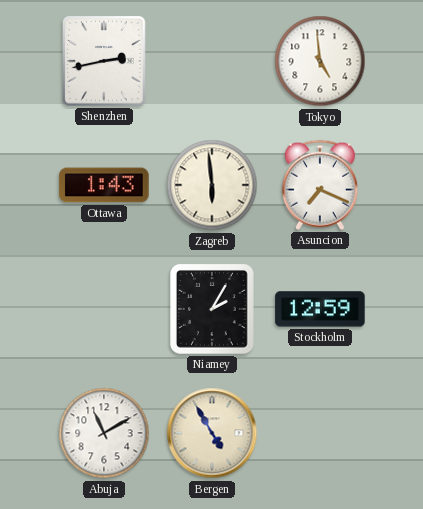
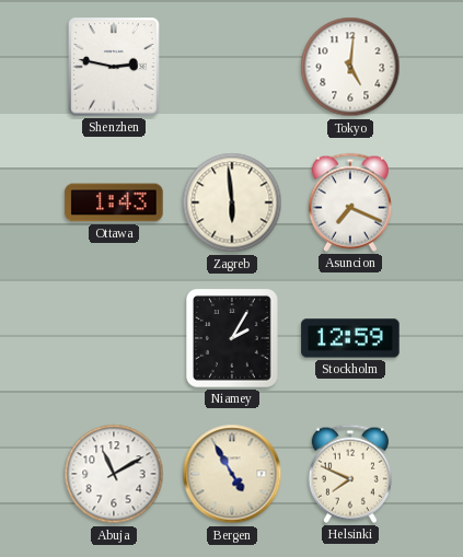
Shenzhen: 2:43 -> 2:47 (114, 67)
Tokyo: 4:59 -> 5:01 (350, 67)
Helsinki: none -> 7:49 (350, 474)
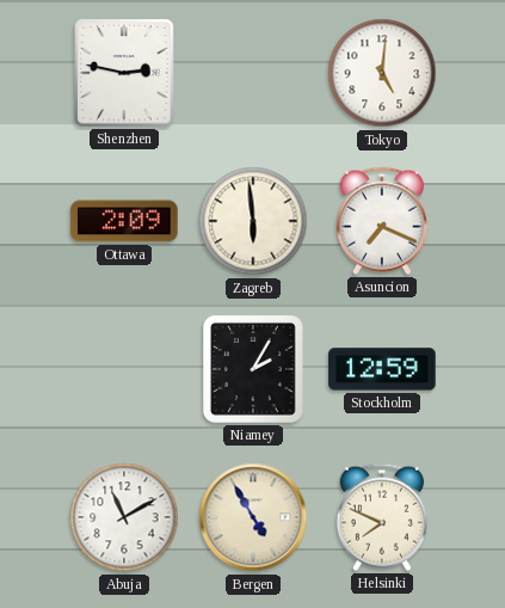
Ottawa: 1:43 -> 2:09 (124, 221)
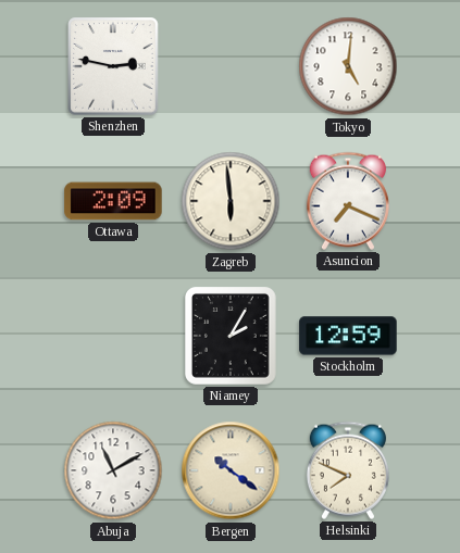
Bergen: 4:55 -> 10:21 (231, 470)
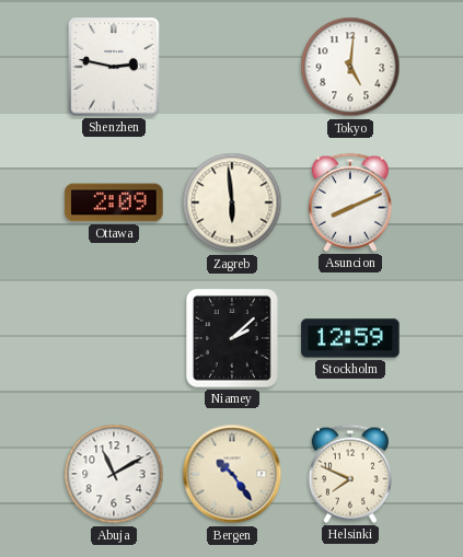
Asuncion: 7:19 -> 8:11 (350, 202)
Niamey: 2:05 -> 2:08 (233, 339)
Bergen: 10:21 -> 10:24 (232, 474)
